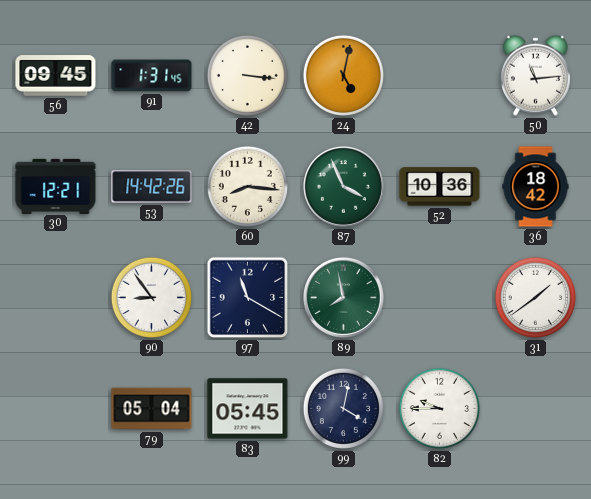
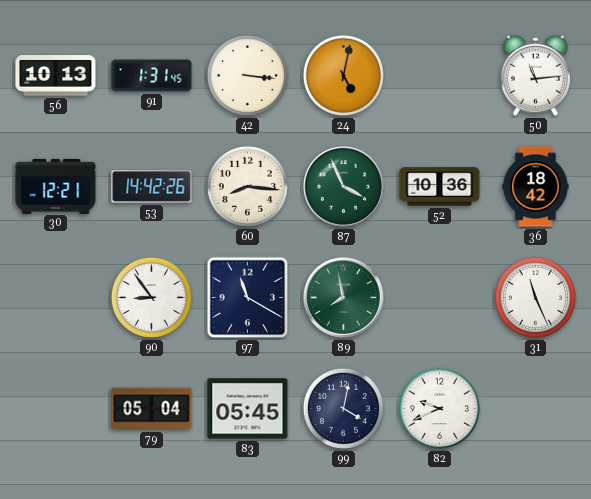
56: 09:45 -> 10:13 (56, 76)
31: 1:39 -> 11:26 (535, 297)
82: 9:45 -> 9:41 (439, 408)
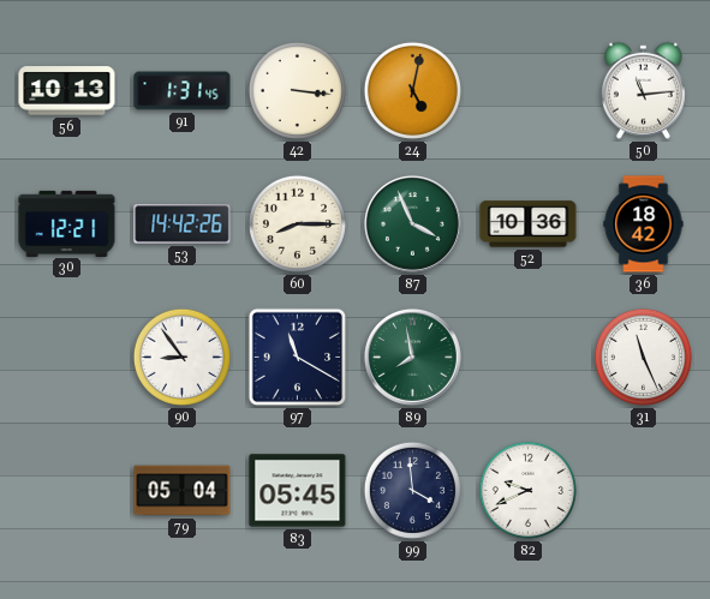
60: 8:16 -> 8:15 (297, 223)
99: 4:02 -> 3:59 (412, 490)
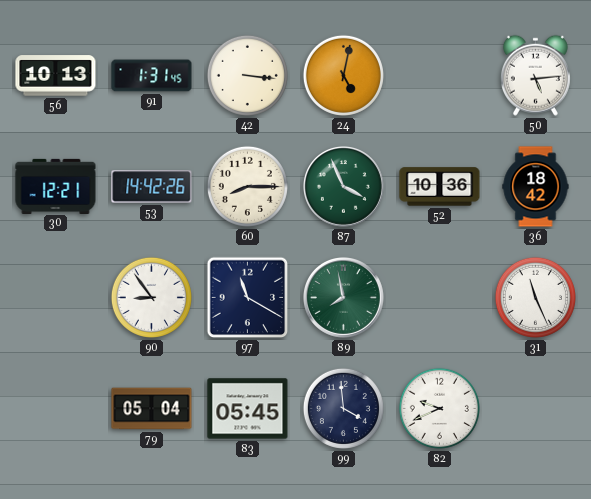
50: 11:14 -> 5:14 (535, 75)
